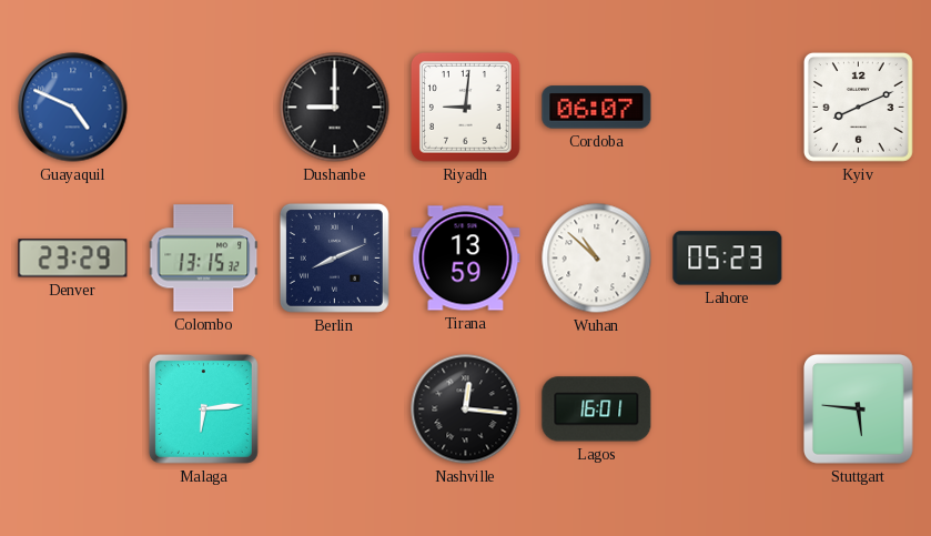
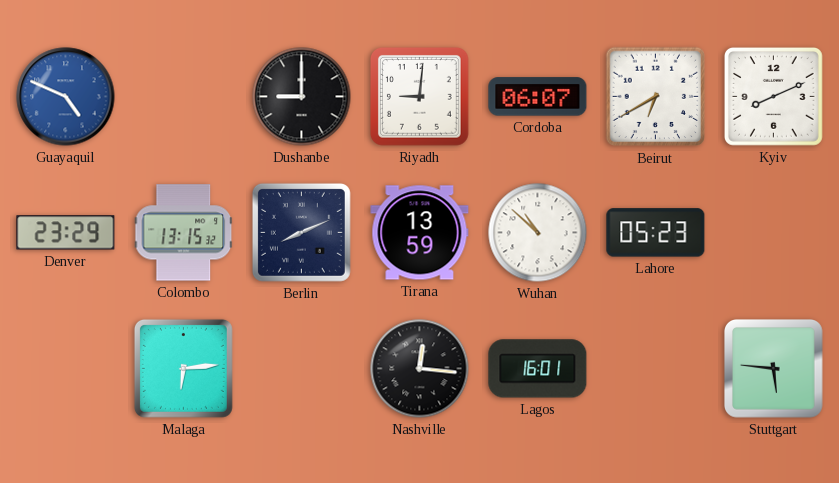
Beirut: none -> 6:40 (656, 97)
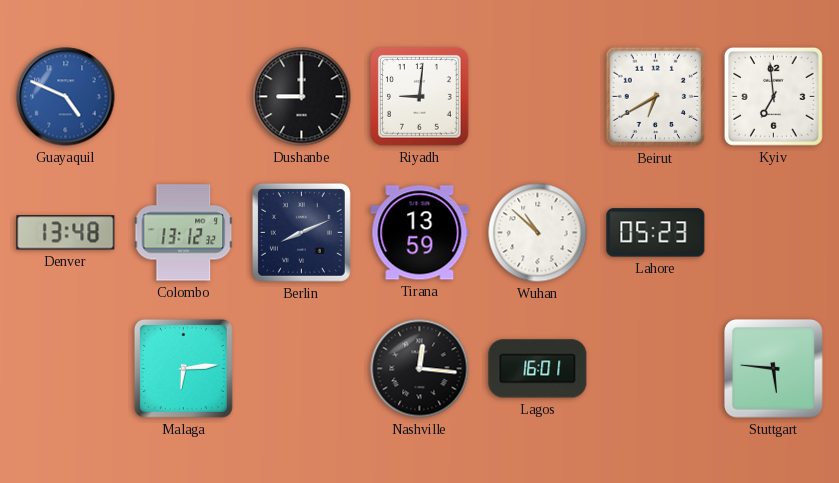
Cordoba: 06:07 -> none (538, 97)
Kyiv: 8:11 -> 6:59 (773, 96)
Denver: 23:29 -> 13:48 (66, 233)
Colombo: 13:15 -> 13:12 (184, 233)
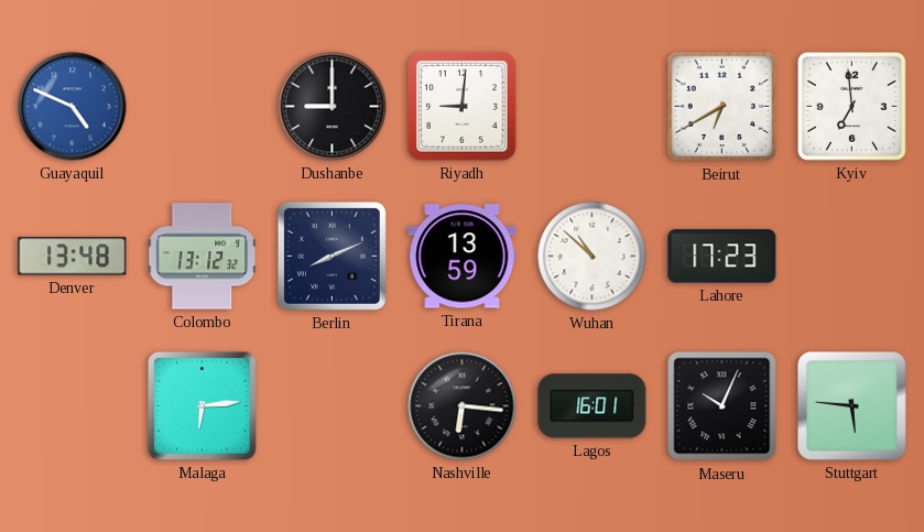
Lahore: 05:23 -> 17:23 (722, 257)
Nashville: 12:16 -> 6:16 (463, 406)
Maseru: none -> 10:04 (722, 406)
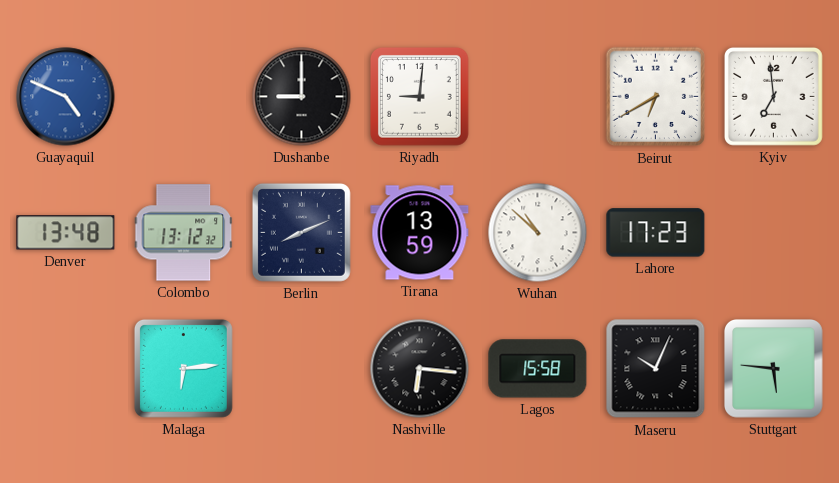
Lagos: 16:01 -> 15:58 (538, 369)
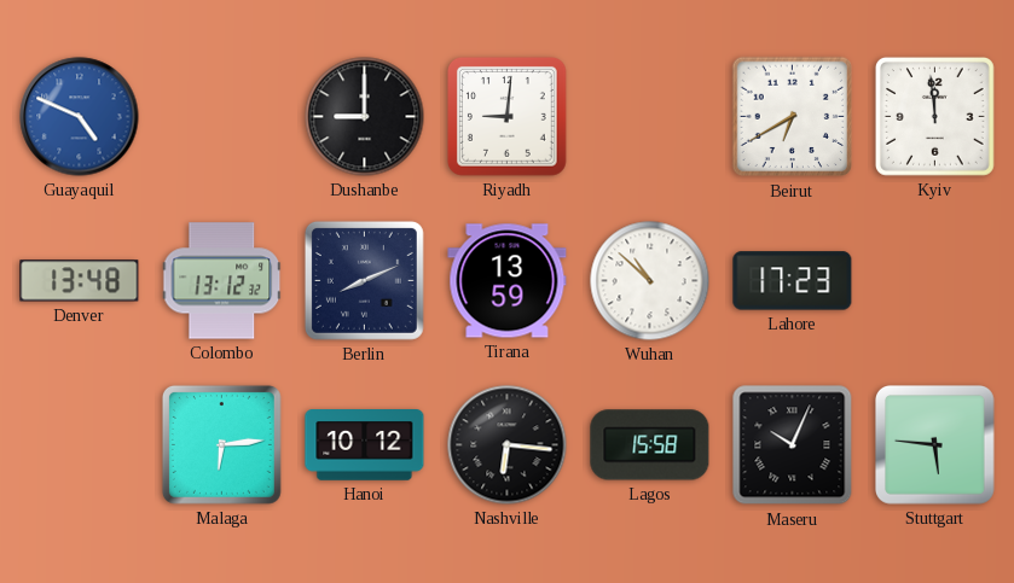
Kyiv: 6:59 -> 11:59 (934, 116)
Hanoi: none -> 10:12 (365, 445)
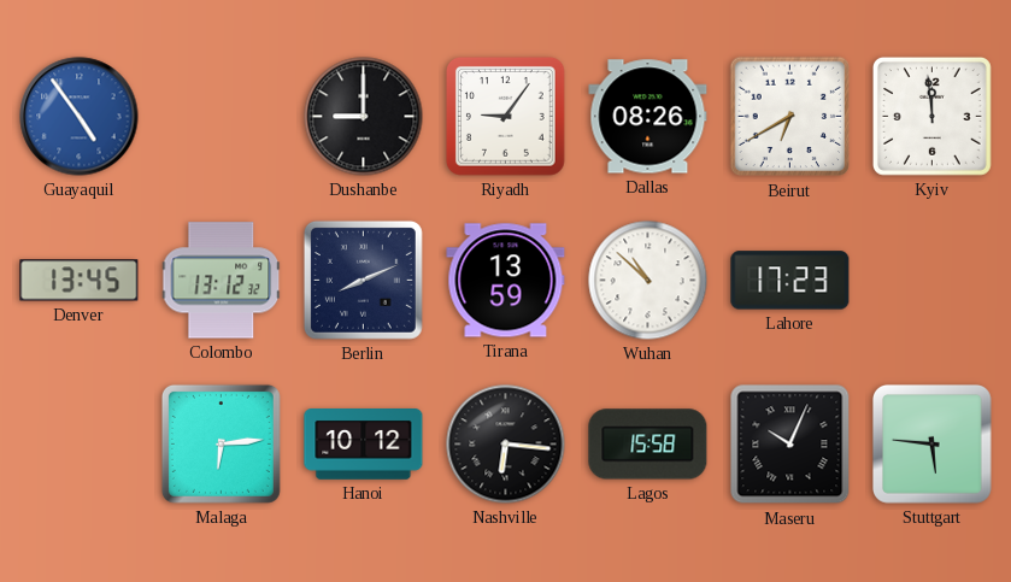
Guayaquil: 4:49 -> 4:54 (80, 117)
Riyadh: 9:01 -> 9:06 (506, 117)
Dallas: none -> 08:26 (648, 117)
Denver: 13:48 -> 13:45 (80, 281)
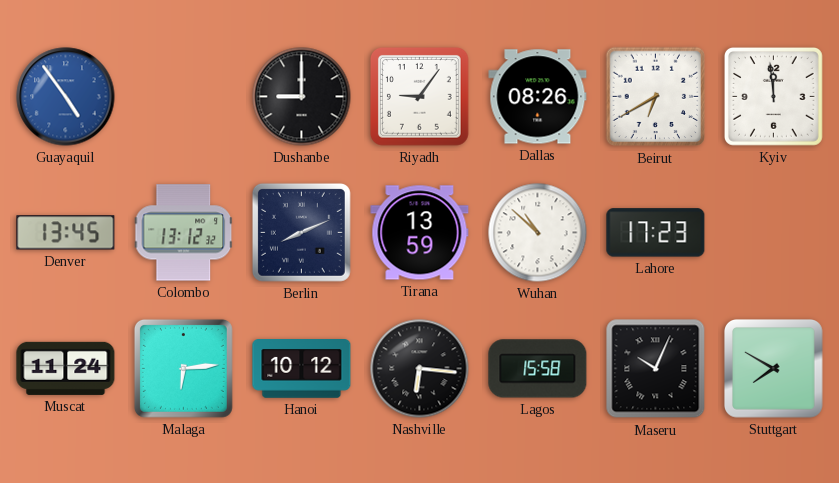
Muscat: none -> 11:24 (66, 368)
Stuttgart: 5:46 -> 7:50 (774, 369)
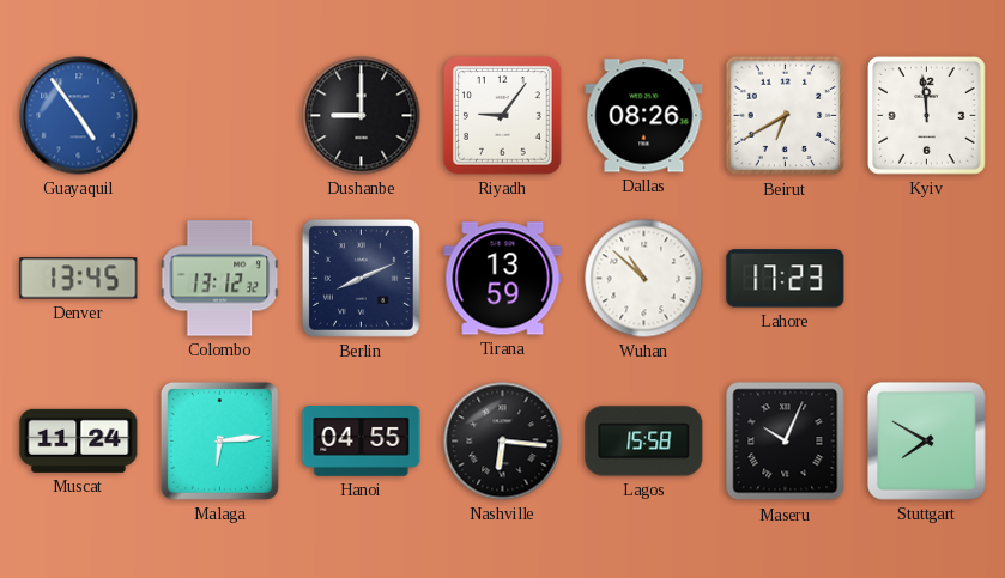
Hanoi: 10:12 -> 04:55 (362, 442)
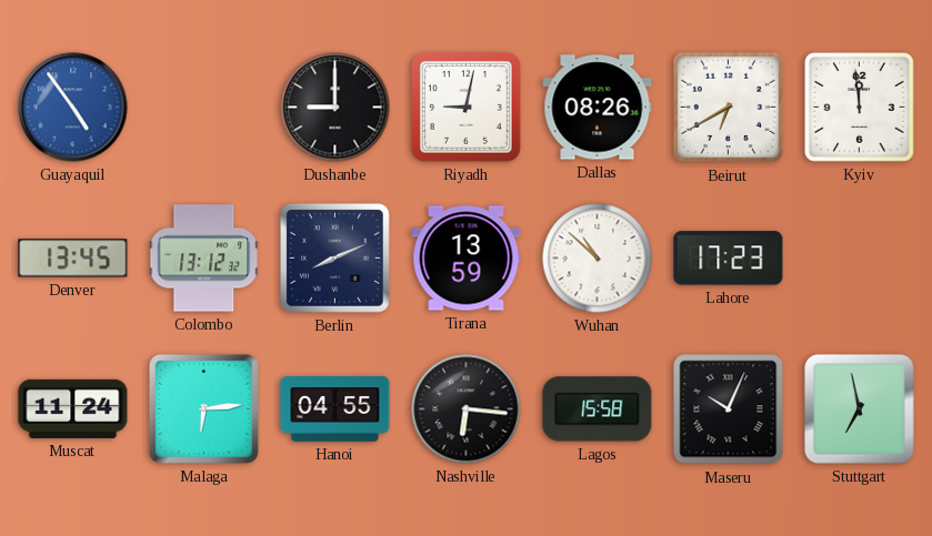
Riyadh: 9:06 -> 9:02 (467, 108)
Stuttgart: 7:50 -> 6:58 (860, 409)
